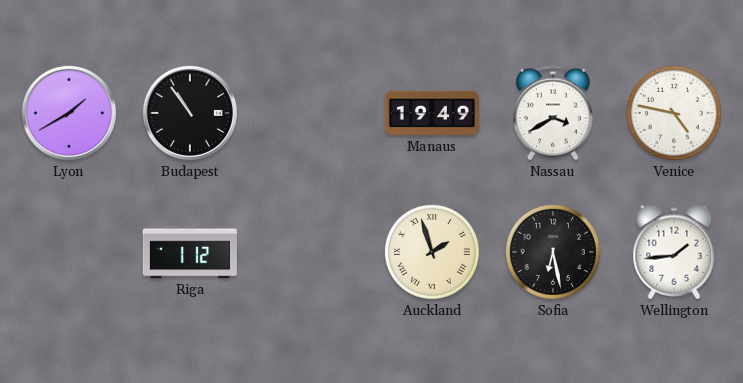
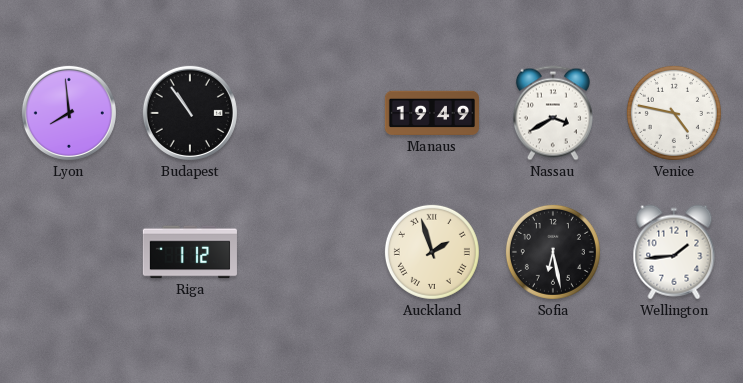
Lyon: 1:40 -> 7:59 (69, 113)
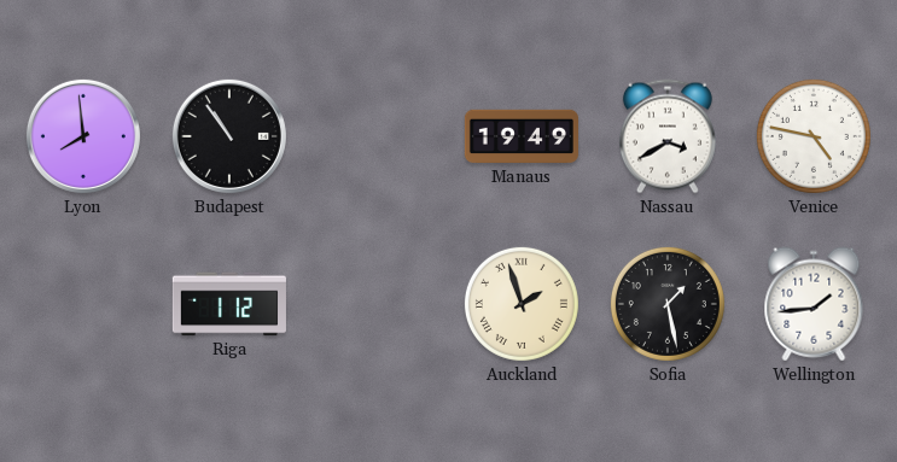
Sofia: 6:28 -> 1:28 (668, 304)
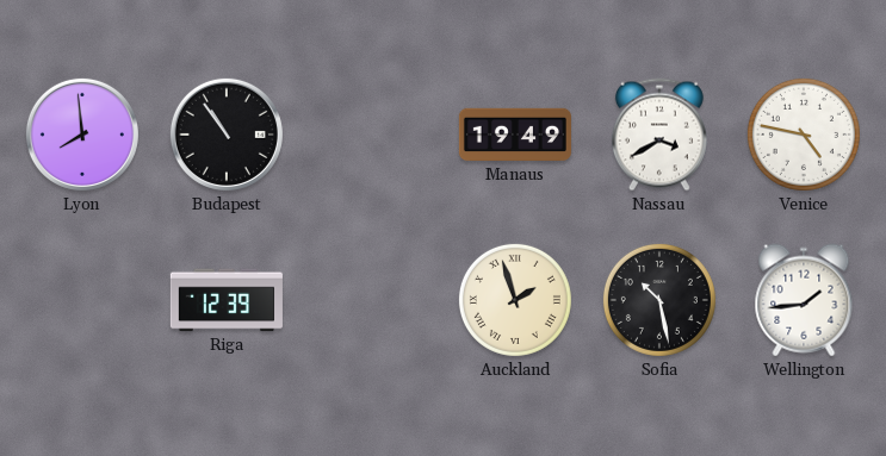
Riga: 1:12 -> 12:39 (227, 300)
Sofia: 1:28 -> 10:28 (659, 300)
